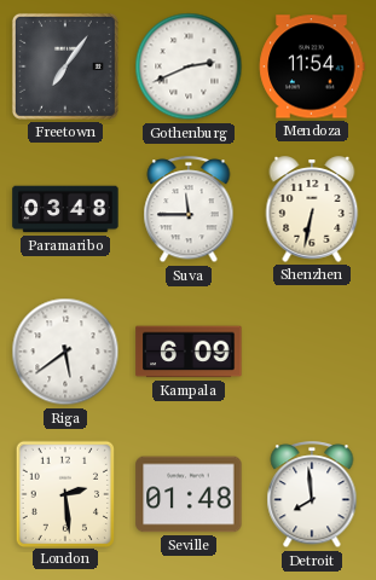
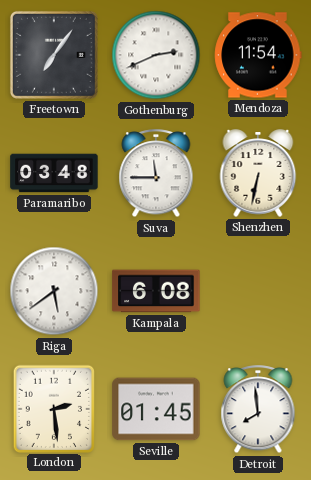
Kampala: 6:09 -> 6:08 (156, 291)
Seville: 01:48 -> 01:45 (156, 409)
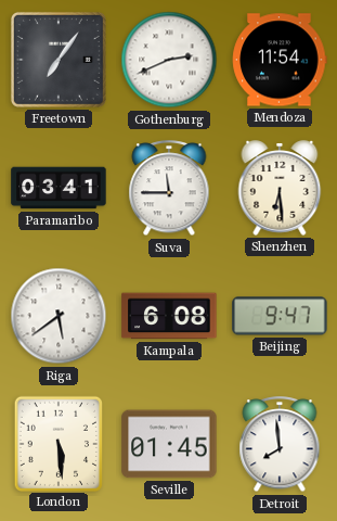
Paramaribo: 03:48 -> 03:41 (59, 188)
Shenzhen: 6:32 -> 6:29 (280, 188)
Beijing: none -> 9:47 (280, 316)
London: 2:29 -> 5:29 (57, 443)
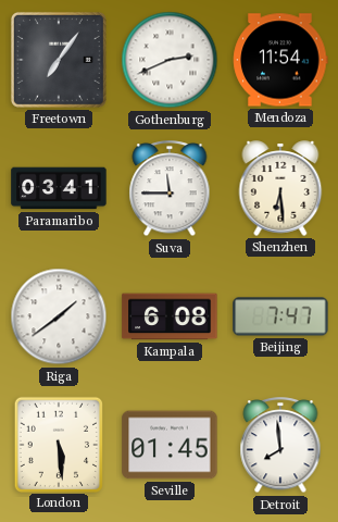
Riga: 5:39 -> 1:39 (59, 316)
Beijing: 9:47 -> 7:47 (280, 316)
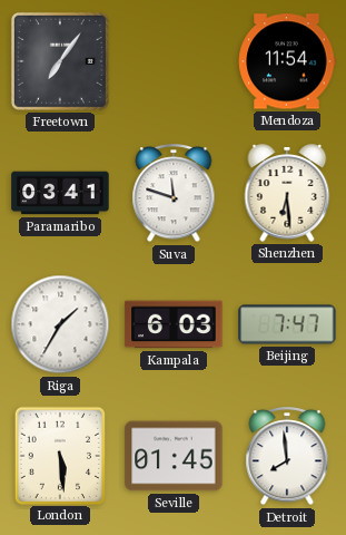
Gothenburg: 2:41 -> none (170, 60)
Suva: 11:45 -> 11:48 (174, 194)
Riga: 1:39 -> 1:35 (60, 324)
Kampala: 6:08 -> 6:03 (174, 324)
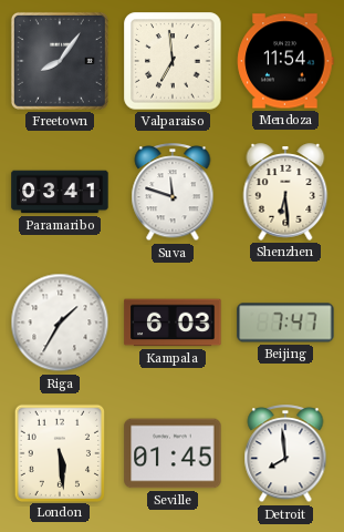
Freetown: 7:06 -> 8:06 (60, 61)
Valparaiso: none -> 6:59 (173, 61)
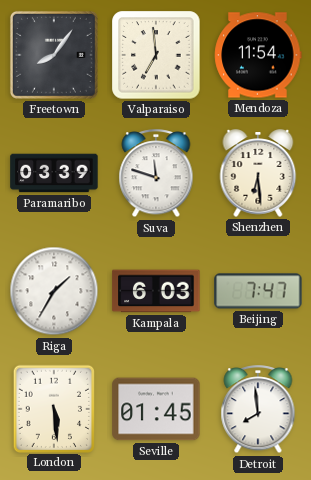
Paramaribo: 03:41 -> 03:39 (54, 173)
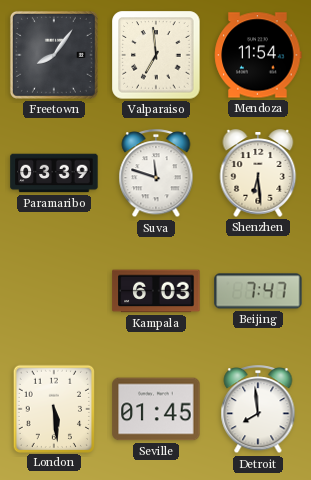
Riga: 1:35 -> none (54, 291)
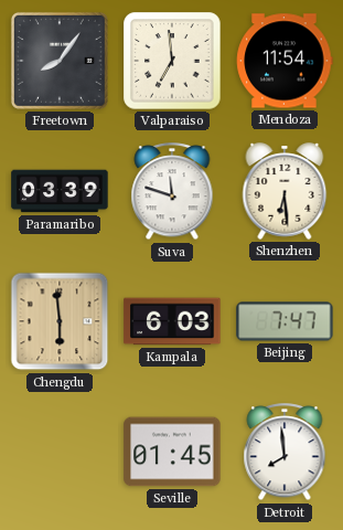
Chengdu: none -> 5:59 (60, 321)
London: 5:29 -> none (53, 408)
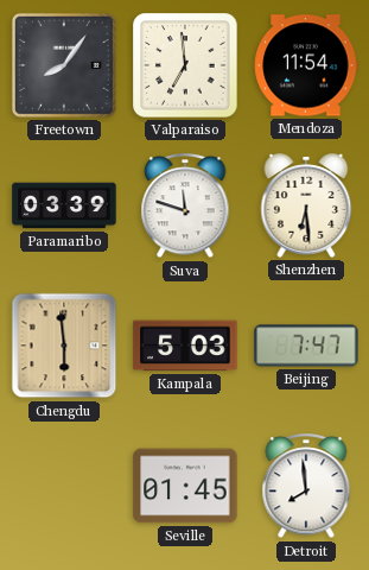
Kampala: 6:03 -> 5:03 (185, 346)
